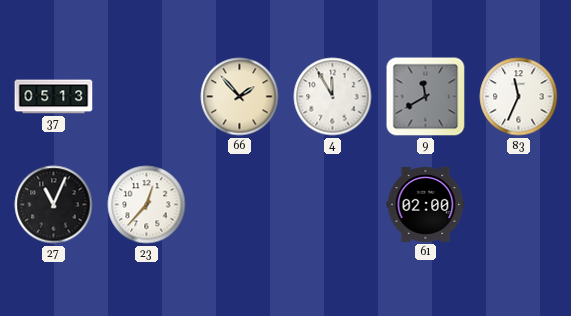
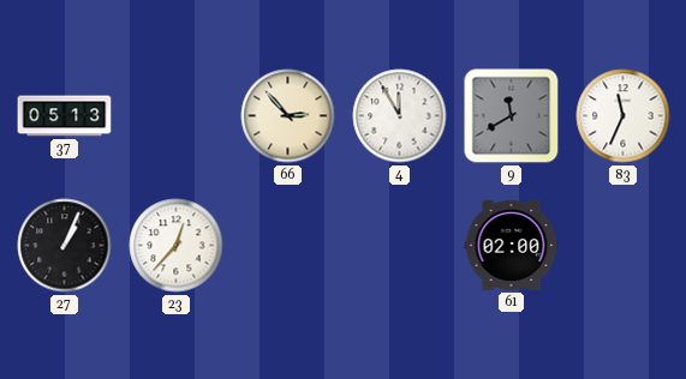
66: 1:53 -> 2:53 (288, 116)
27: 11:04 -> 1:04 (65, 246)
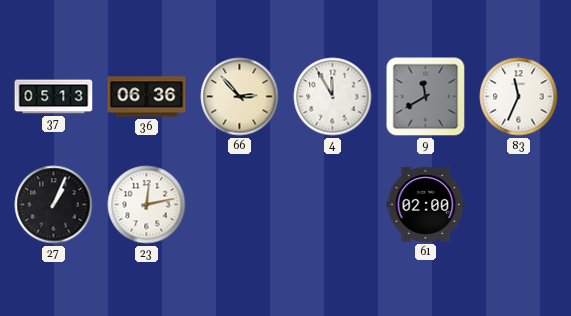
36: none -> 06:36 (147, 97)
23: 12:37 -> 12:13 (147, 205)
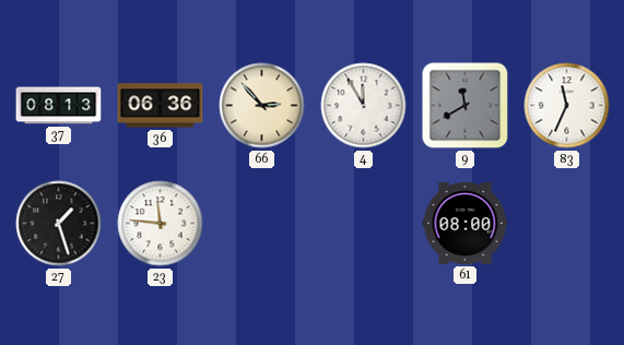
37: 05:13 -> 08:13 (59, 106)
27: 1:04 -> 1:27 (59, 224)
23: 12:13 -> 11:46 (161, 224)
61: 02:00 -> 08:00 (466, 223)
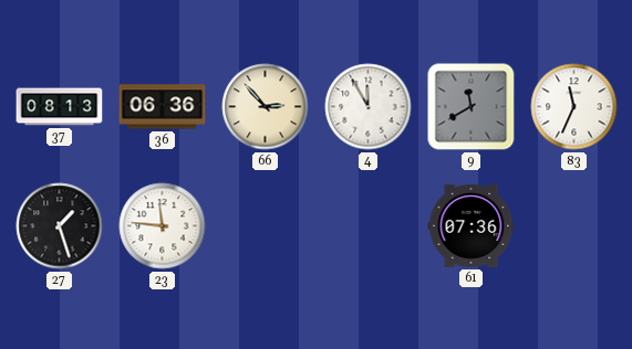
61: 08:00 -> 07:36 (472, 225)
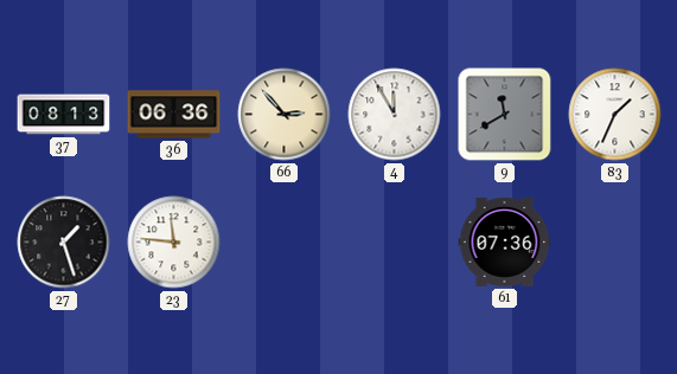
83: 11:34 -> 1:34 (615, 115)
